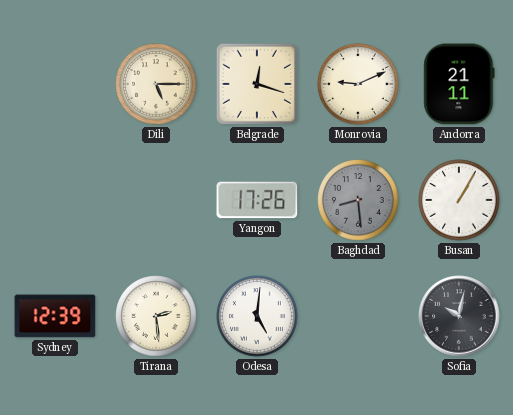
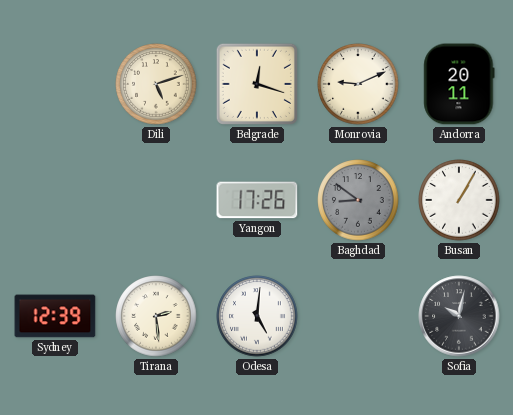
Dili: 5:15 -> 5:12 (156, 84)
Andorra: 21:11 -> 20:11 (459, 84)
Baghdad: 8:29 -> 8:51 (358, 200)
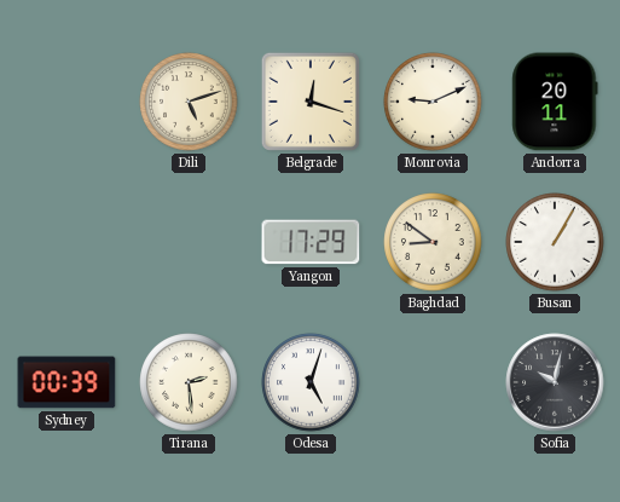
Yangon: 17:26 -> 17:29 (311, 242)
Baghdad dial: grey -> cream (433, 242)
Sydney: 12:39 -> 00:39 (66, 382)
Odesa: 5:01 -> 5:03 (311, 382)
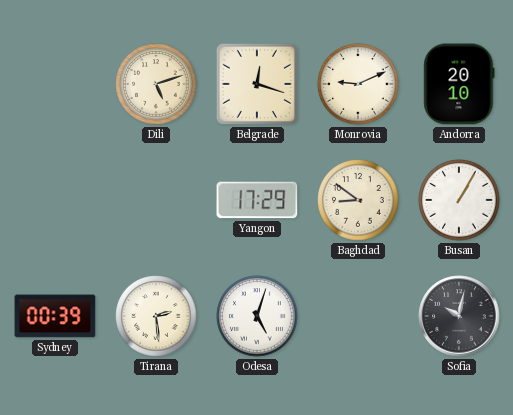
Andorra: 20:11 -> 20:10 (459, 84)
